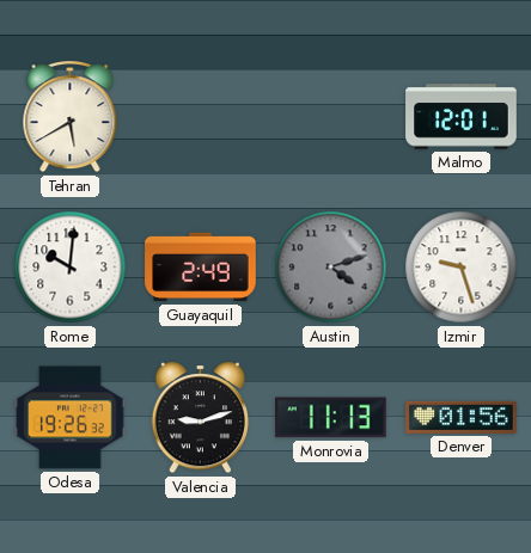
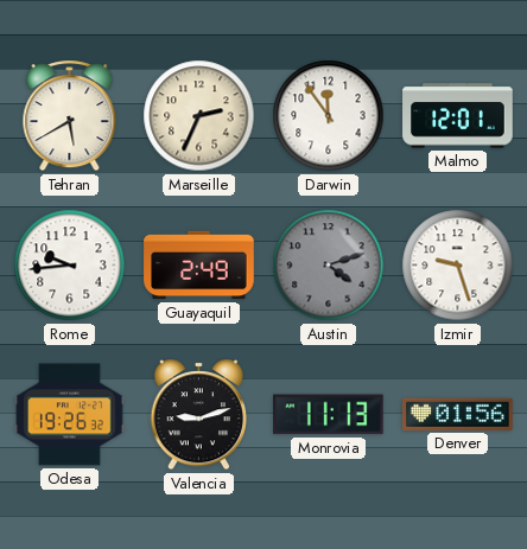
Marseille: none -> 2:34 (199, 116)
Darwin: none -> 11:54 (329, 116)
Rome: 10:01 -> 9:44 (70, 266)
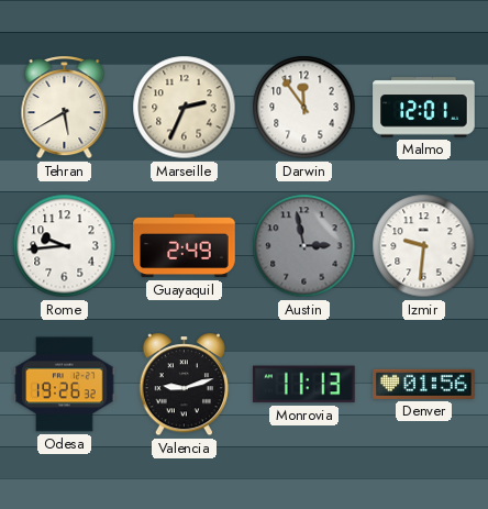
Austin: 4:12 -> 2:58 (304, 246)
Izmir: 9:27 -> 9:31 (424, 246)
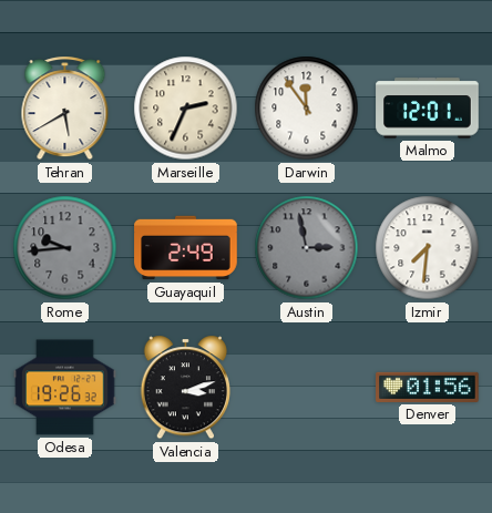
Rome dial: white -> grey (65, 248)
Izmir: 9:31 -> 7:31 (428, 248)
Valencia: 9:12 -> 3:12 (186, 388)
Monrovia: 11:13 -> none (304, 385)
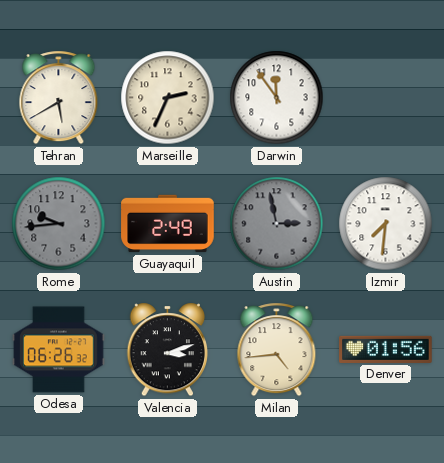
Malmo: 12:01 -> none (428, 109)
Odesa: 19:26 -> 06:26 (59, 350)
Milan: none -> 4:44 (277, 350)
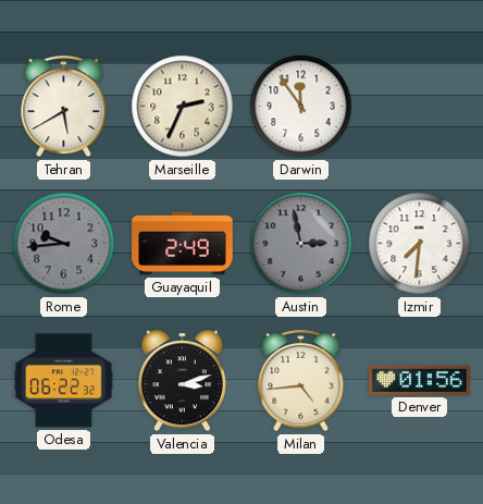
Odesa: 06:26 -> 06:22 (64, 381)
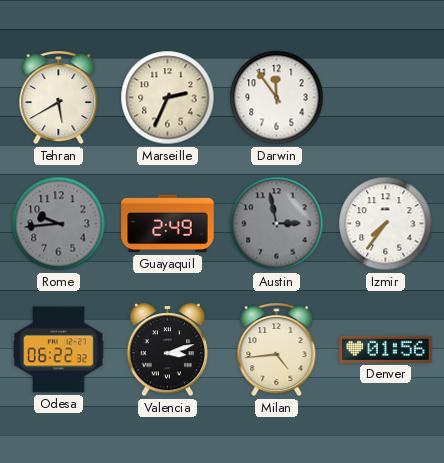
Izmir: 7:31 -> 7:36 (386, 224)
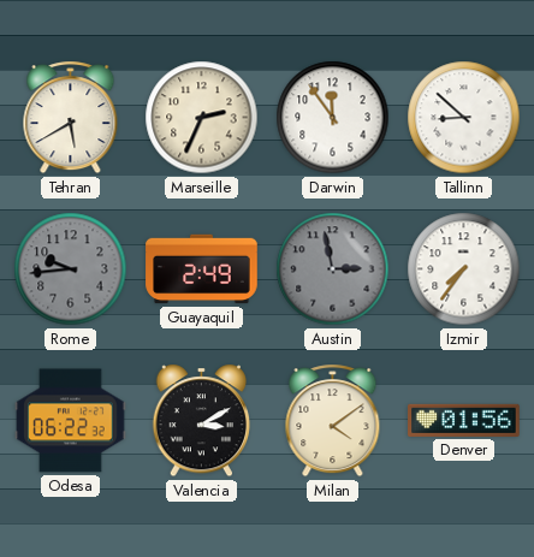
Tallinn: none -> 8:52 (464, 118)
Valencia: 3:12 -> 3:10 (202, 421)
Milan: 4:44 -> 4:09 (333, 421)
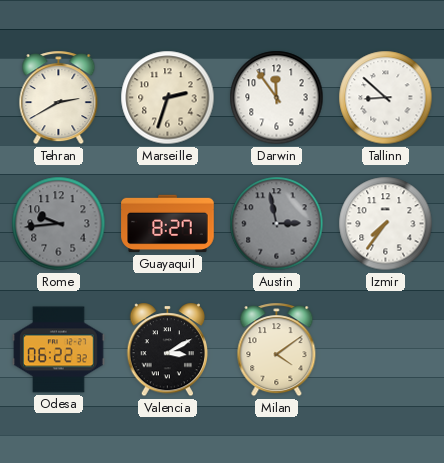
Tehran: 5:40 -> 2:40 (59, 98)
Marseille: 2:34 -> 2:33 (168, 98)
Guayaquil: 2:49 -> 8:27 (168, 224)
Denver: 01:56 -> none (464, 420)
